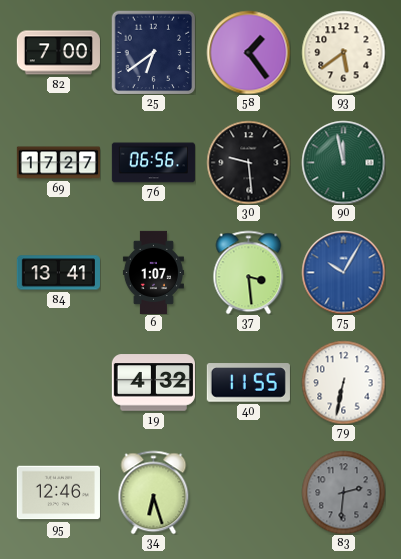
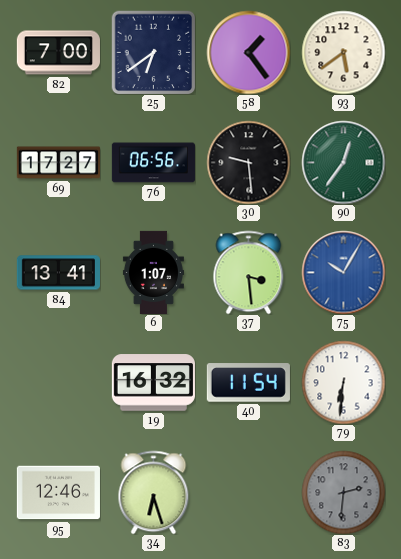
90: 11:58 -> 12:36 (343, 162)
19: 4:32 -> 16:32 (153, 383)
40: 11:55 -> 11:54 (248, 383)
79: 6:32 -> 6:31 (343, 382)
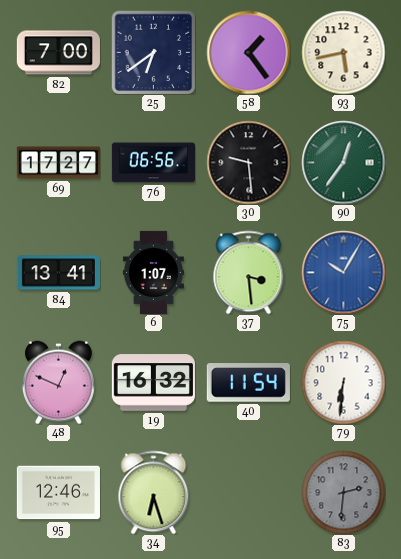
93: 5:39 -> 5:43 (343, 52)
48: none -> 12:49 (58, 382)
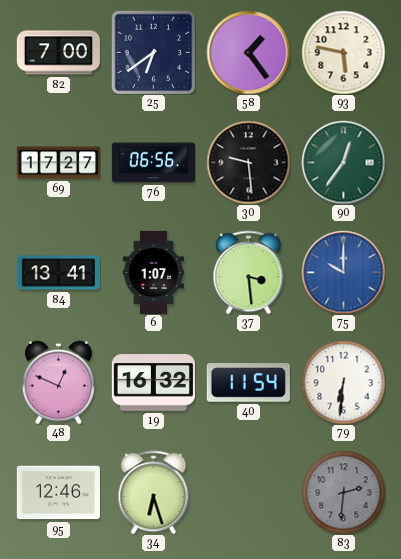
93: 5:43 -> 5:47 (343, 52)
75: 10:05 -> 10:00 (343, 272)
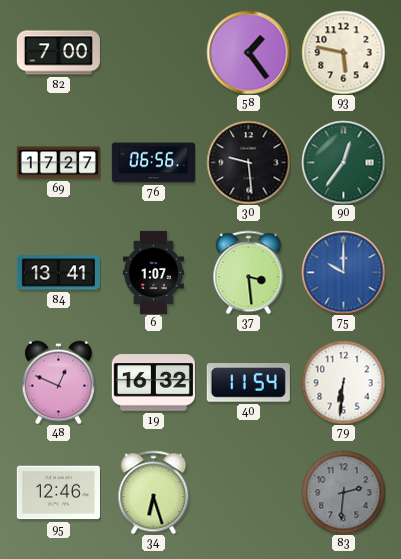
25: 6:39 -> none (153, 52)
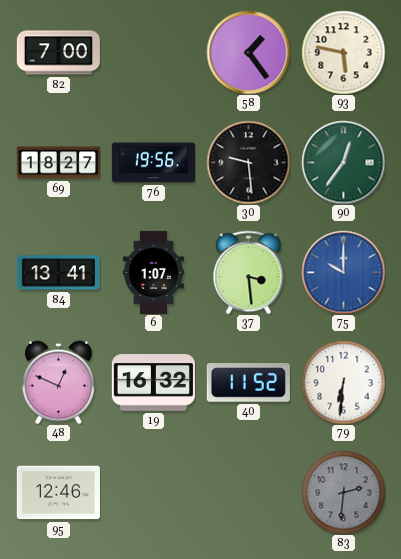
69: 17:27 -> 18:27 (58, 163)
76: 06:56 -> 19:56 (153, 163)
40: 11:54 -> 11:52 (248, 383)
34: 6:27 -> none (154, 492)
